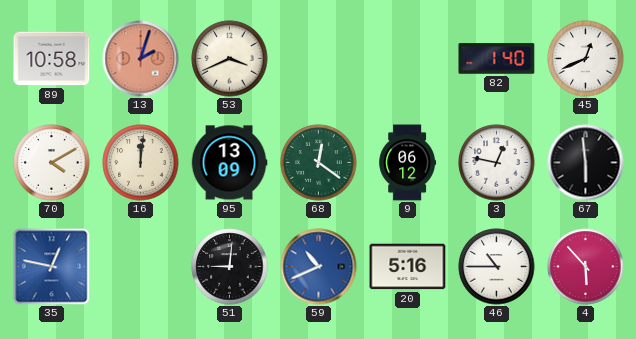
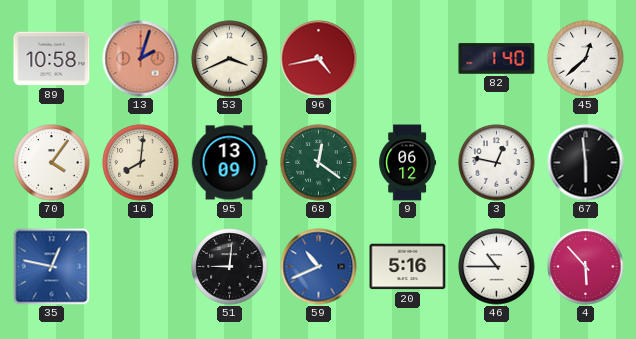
96: none -> 4:43 (319, 59)
45: 12:41 -> 12:38 (586, 59)
70: 4:10 -> 4:06 (52, 163)
16: 12:01 -> 8:01 (141, 163)
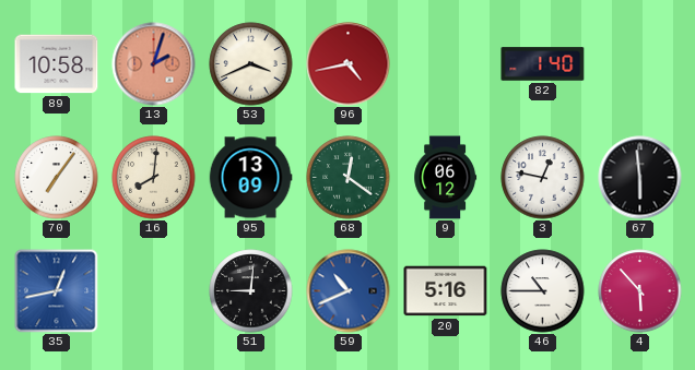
45: 12:38 -> none (586, 59)
70: 4:06 -> 7:06 (57, 178)
35: 12:47 -> 12:43 (57, 291)
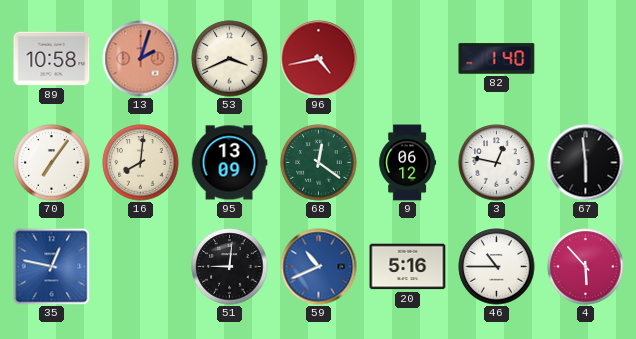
35: 12:43 -> 12:47 (52, 267)
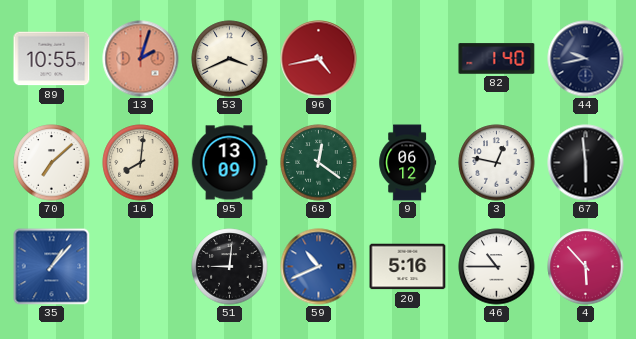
89: 10:58 -> 10:55 (52, 59)
44: none -> 9:43 (586, 59)
70: 7:06 -> 7:08 (52, 163)
35: 12:47 -> 1:07 (52, 267)
